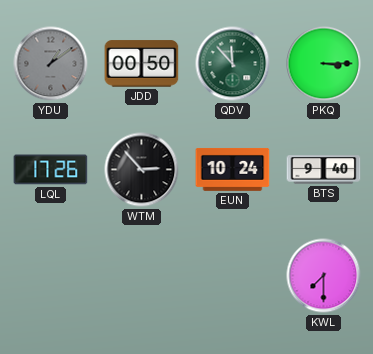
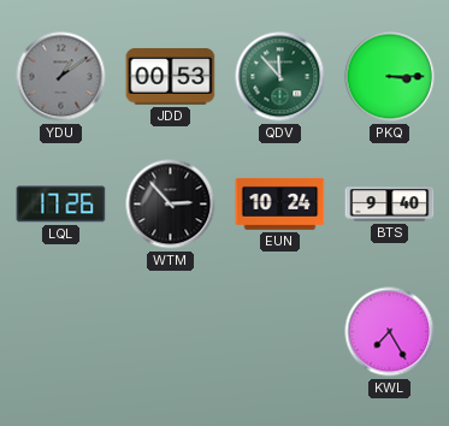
JDD: 00:50 -> 00:53 (171, 77)
KWL: 7:30 -> 7:25 (390, 332)
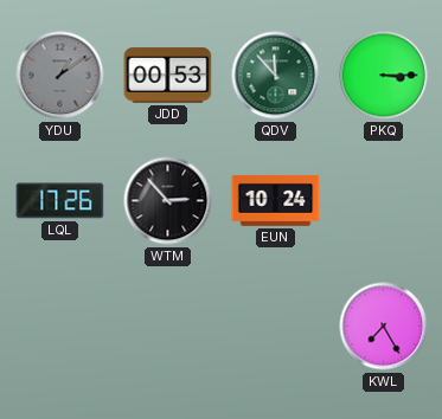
BTS: 9:40 -> none (390, 205)
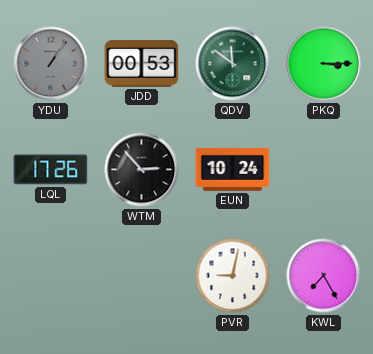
YDU: 1:09 -> 1:06 (51, 64)
QDV: 11:53 -> 11:51 (233, 64)
PVR: none -> 9:02 (233, 276)
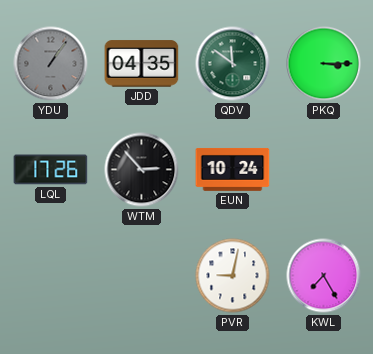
JDD: 00:53 -> 04:35 (142, 64)
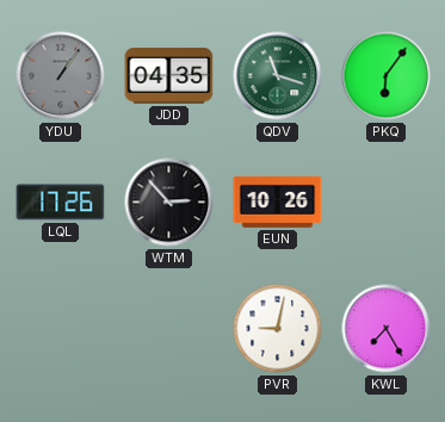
QDV: 11:51 -> 11:18 (278, 76)
PKQ: 3:15 -> 6:06 (387, 76)
EUN: 10:24 -> 10:26 (278, 201)
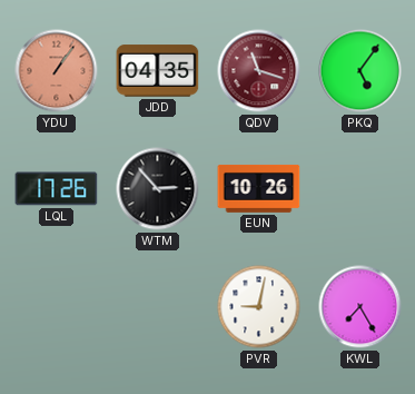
YDU dial: grey -> salmon (57, 71)
QDV dial: green -> burgundy (259, 71)
PKQ: 6:06 -> 5:06 (360, 71)
